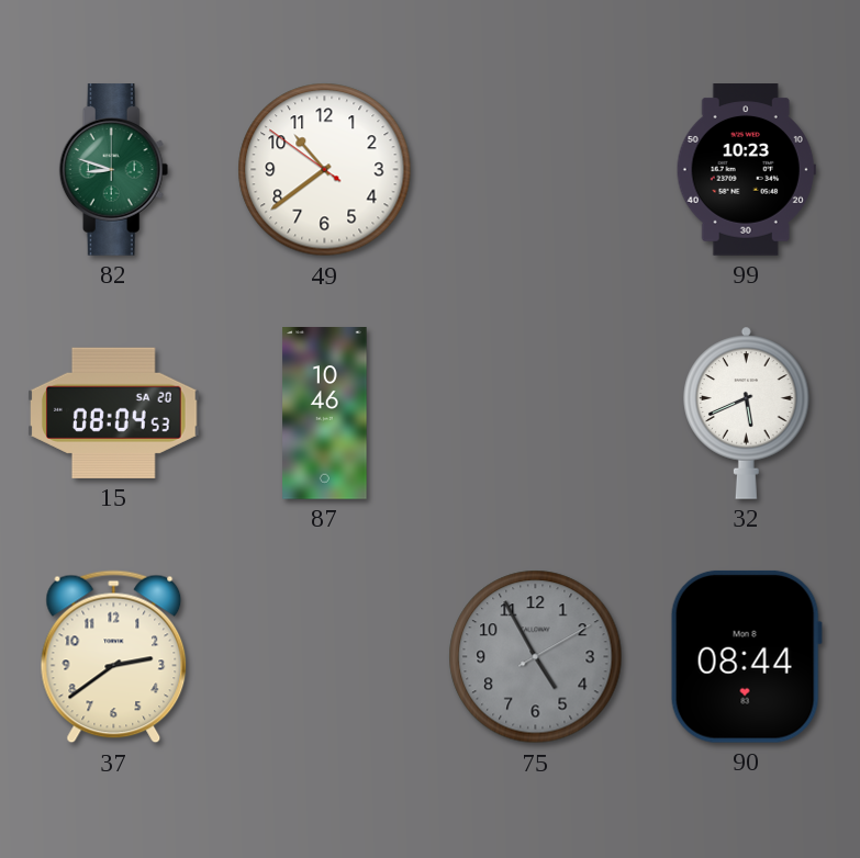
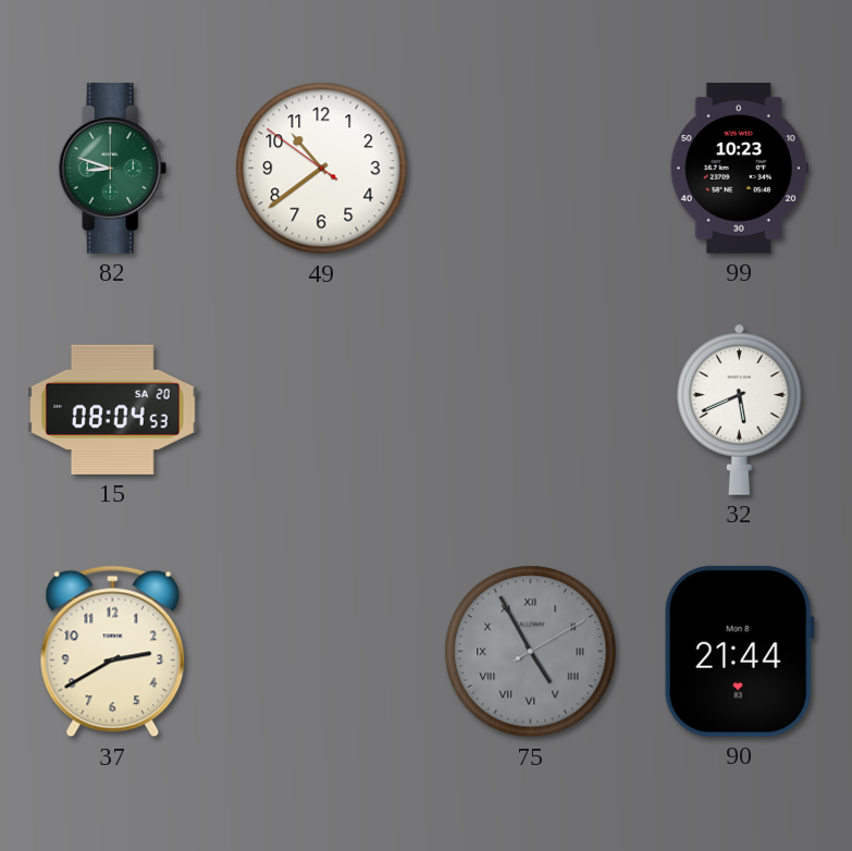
87: 10:46 -> none (325, 414)
37: 2:39 -> 2:40 (113, 652)
75 numerals: Arabic -> Roman (531, 652)
90: 08:44 -> 21:44 (739, 651)
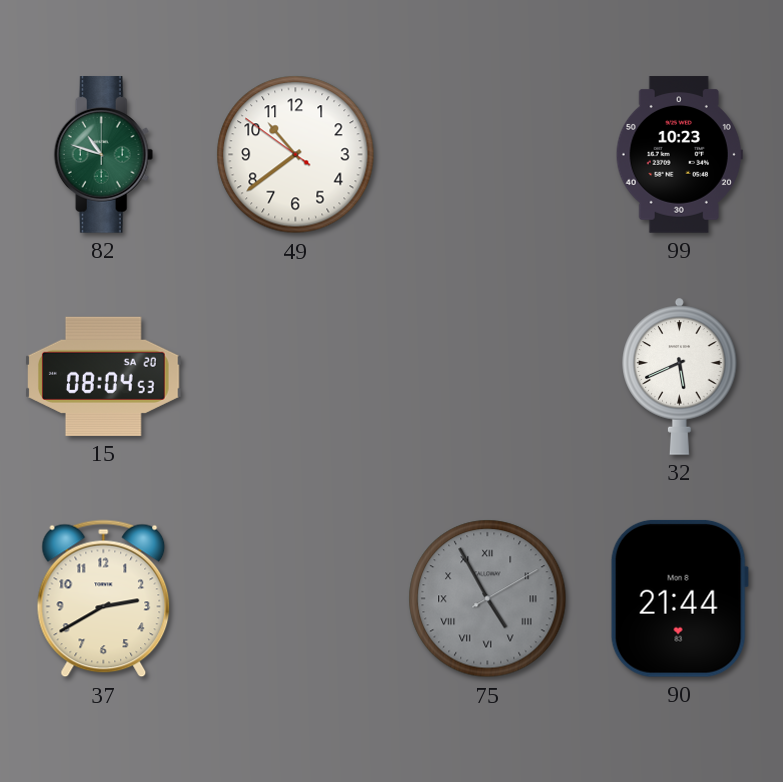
82: 8:48 -> 10:48 (104, 155)
